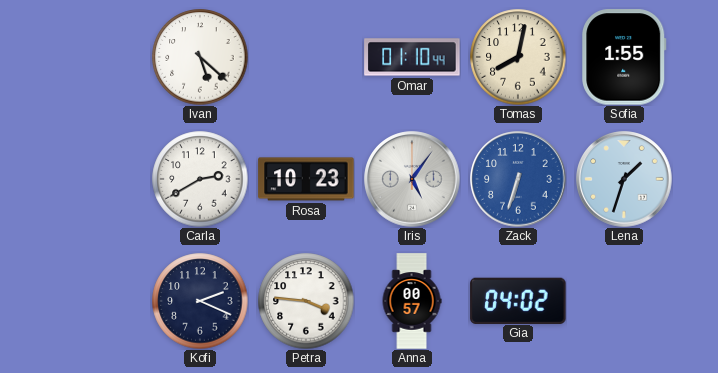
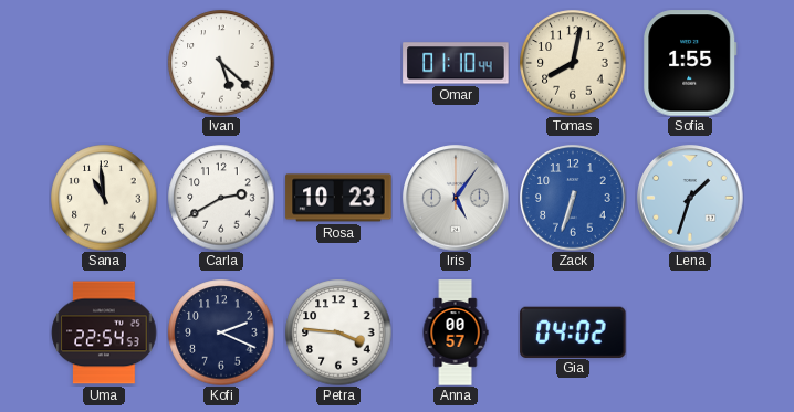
Sana: none -> 10:59 (104, 198)
Uma: none -> 22:54 (104, 332)
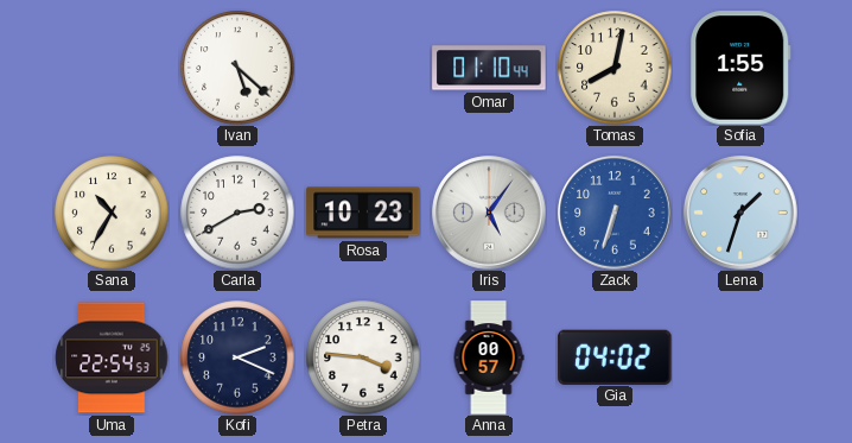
Sana: 10:59 -> 10:35 (112, 213)
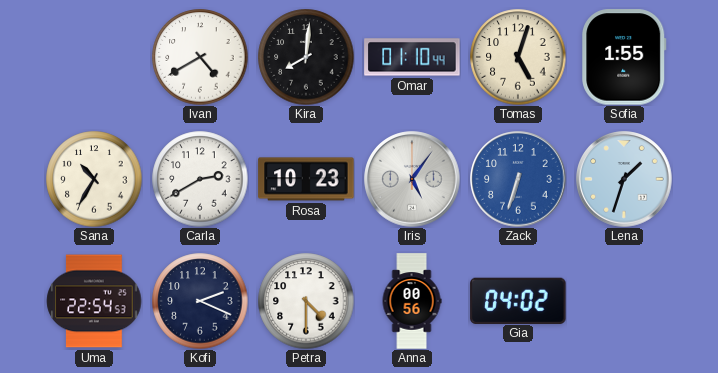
Ivan: 5:22 -> 4:40 (200, 57)
Kira: none -> 8:01 (306, 57)
Tomas: 8:02 -> 5:03 (518, 57)
Petra: 3:46 -> 4:30 (306, 301)
Anna: 00:57 -> 00:56 (412, 301)
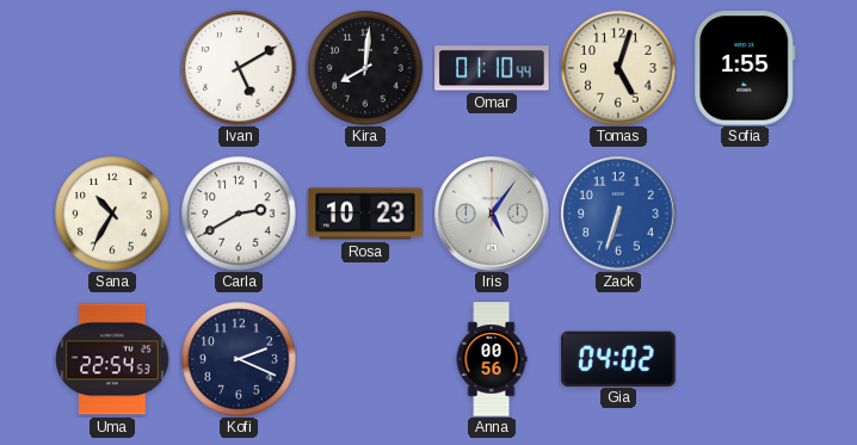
Ivan: 4:40 -> 5:10 (239, 68)
Lena: 1:33 -> none (624, 179)
Petra: 4:30 -> none (306, 301)
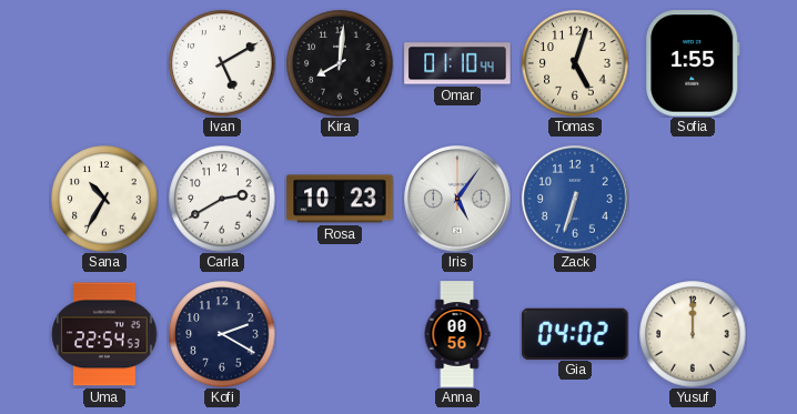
Kofi: 2:19 -> 2:20 (222, 334)
Yusuf: none -> 12:00 (693, 334)
